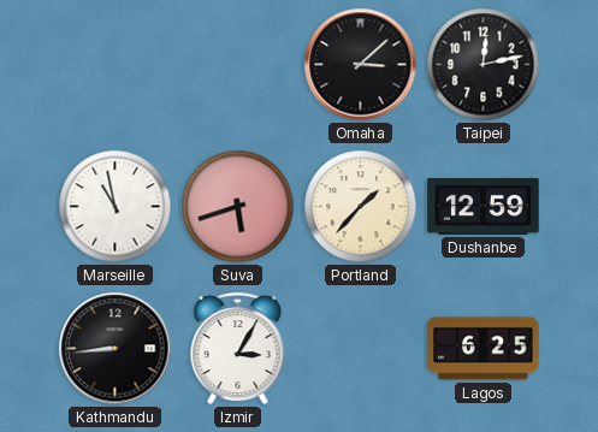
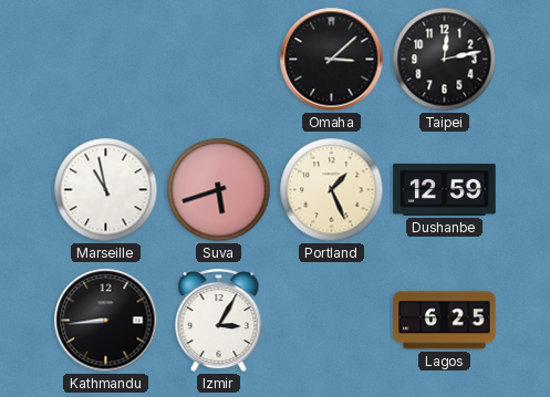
Portland: 1:37 -> 1:26 (332, 190)
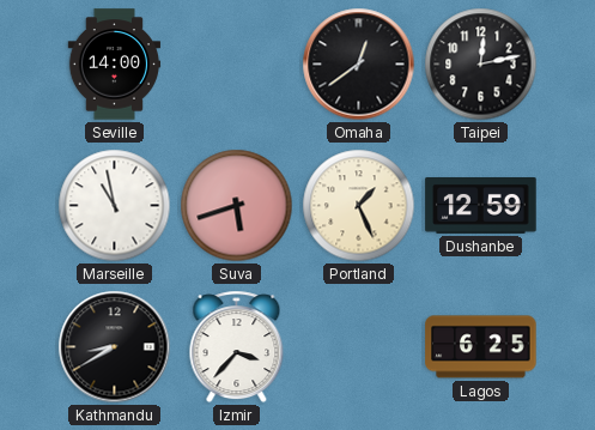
Seville: none -> 14:00 (115, 65)
Omaha: 3:08 -> 12:39 (359, 65)
Kathmandu: 8:44 -> 8:40 (115, 347)
Izmir: 3:05 -> 3:37 (237, 347)
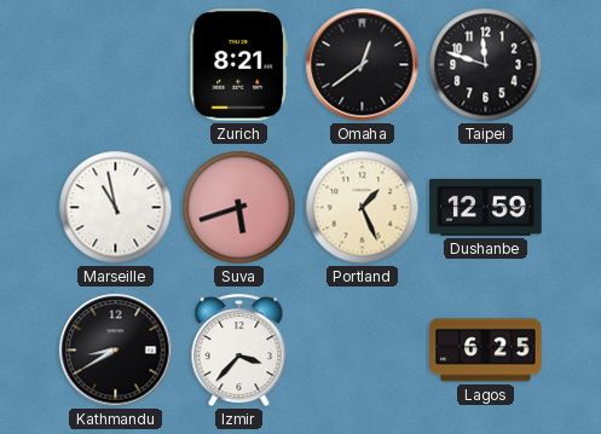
Seville: 14:00 -> none (115, 65)
Zurich: none -> 8:21 (239, 65)
Taipei: 12:13 -> 11:48 (486, 65)
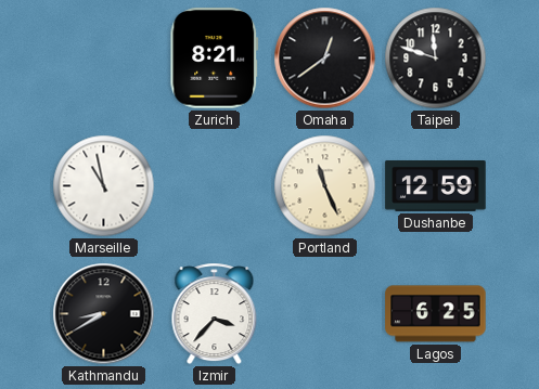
Suva: 5:42 -> none (239, 208)
Portland: 1:26 -> 11:26 (325, 186)
